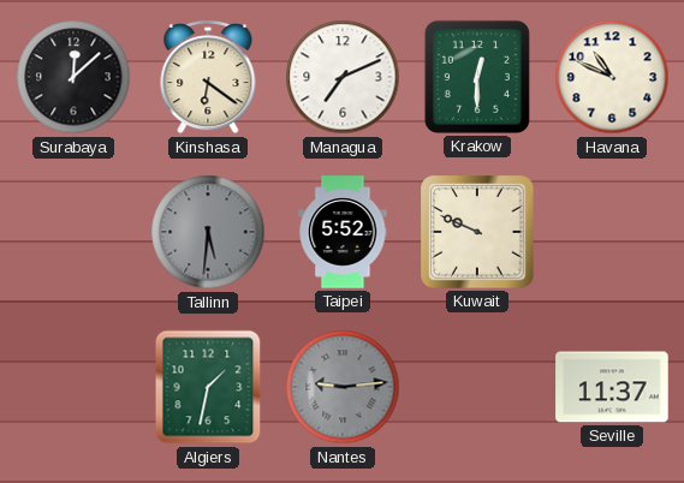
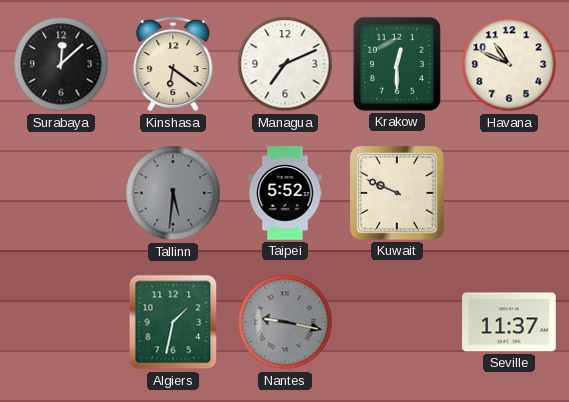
Nantes: 9:14 -> 9:17 (285, 322)
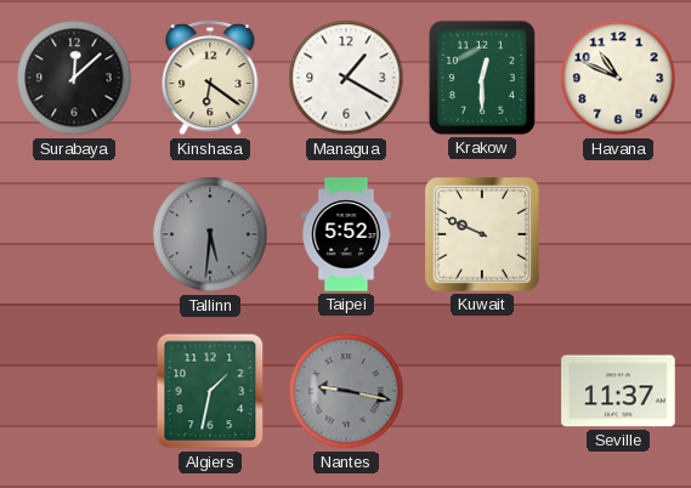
Managua: 7:11 -> 1:20 (346, 78)
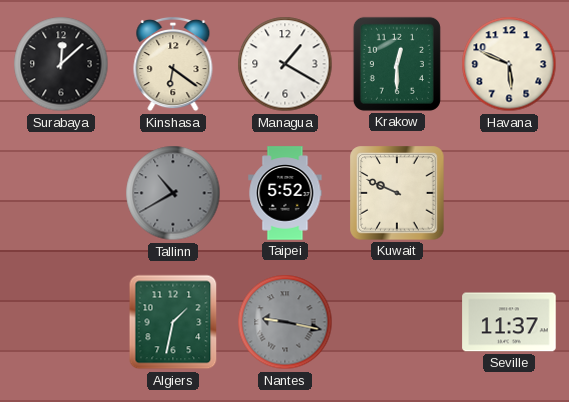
Havana: 10:49 -> 5:49 (509, 64)
Tallinn: 5:31 -> 10:40 (173, 193)
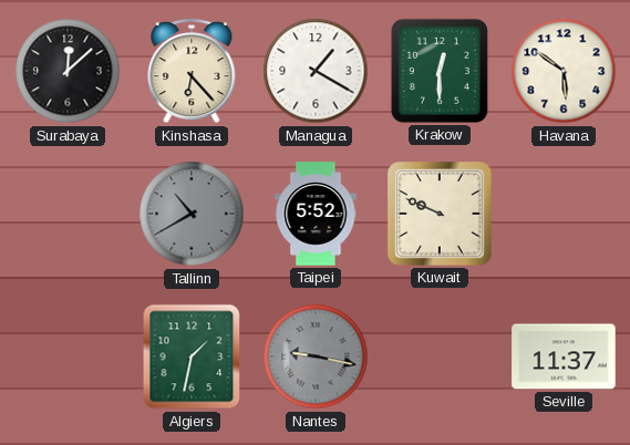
Kinshasa: 6:21 -> 6:23 (192, 71)
Havana: 5:49 -> 5:51 (564, 71)
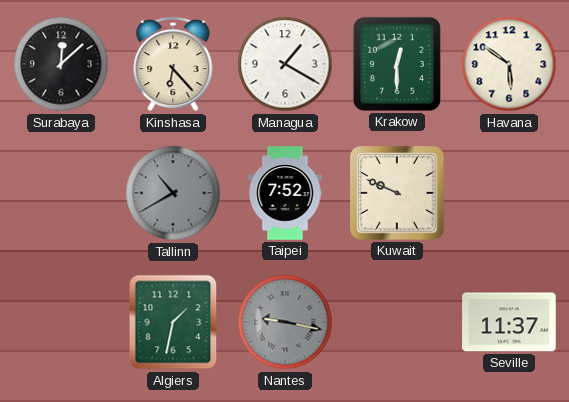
Taipei: 5:52 -> 7:52 (285, 193)
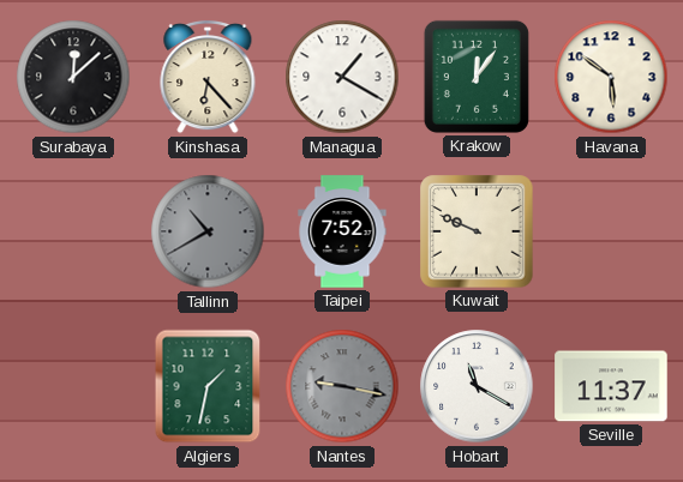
Krakow: 12:30 -> 12:06 (477, 77)
Hobart: none -> 11:20 (477, 386)
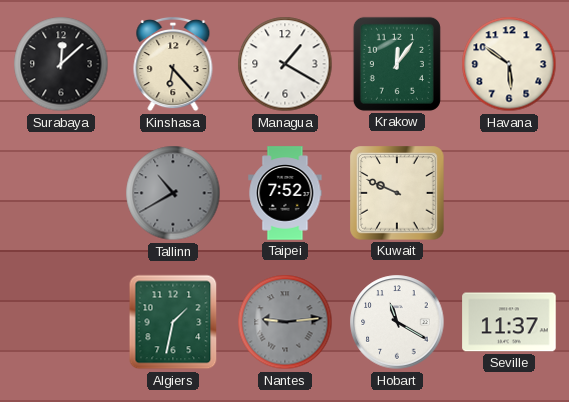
Nantes: 9:17 -> 9:14 (285, 322)
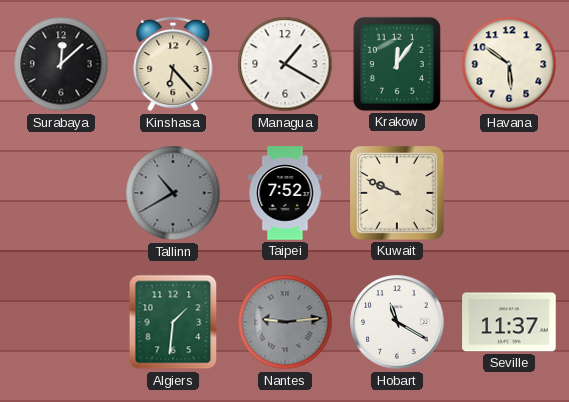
Algiers: 1:32 -> 1:31 (173, 322)
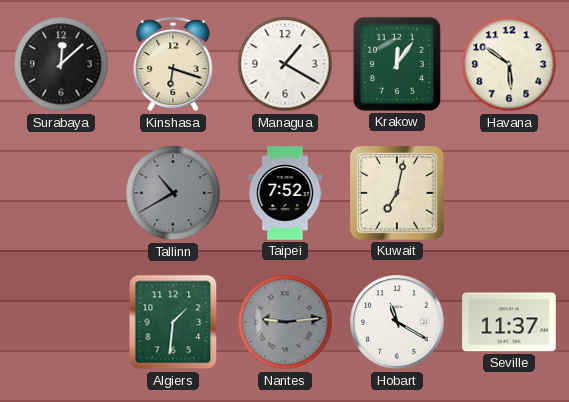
Kinshasa: 6:23 -> 6:18 (173, 64)
Kuwait: 9:49 -> 7:02 (397, 193)
